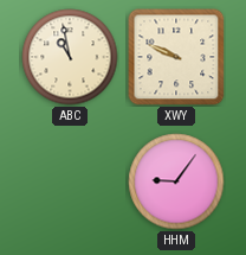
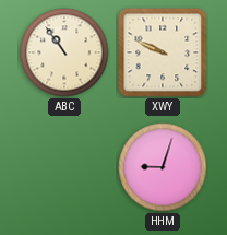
ABC: 10:58 -> 10:54 (64, 52)
HHM: 9:06 -> 9:03 (163, 167)
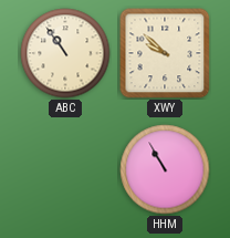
XWY: 9:49 -> 9:52 (165, 53)
HHM: 9:03 -> 10:55 (165, 169)
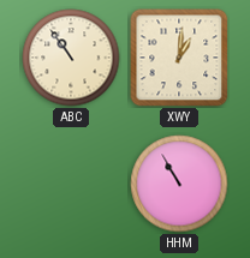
XWY: 9:52 -> 1:01 (179, 58)
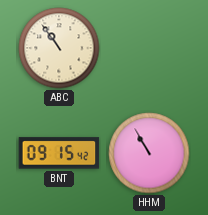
XWY: 1:01 -> none (179, 58)
BNT: none -> 09:15 (59, 153)
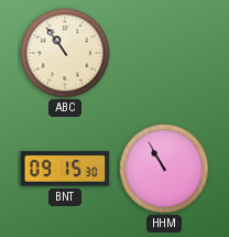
BNT: 09:15:42 -> 09:15:30 (65, 169)
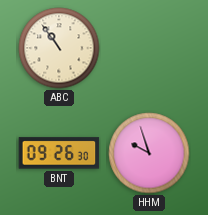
BNT: 09:15 -> 09:26 (59, 153)
HHM: 10:55 -> 9:57 (149, 153)
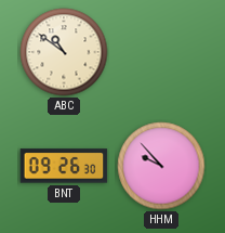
ABC: 10:54 -> 10:51 (64, 52)
HHM: 9:57 -> 9:53 (161, 166)
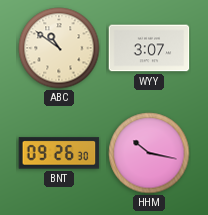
WYY: none -> 3:07 (149, 48)
HHM: 9:53 -> 10:17 (149, 153)
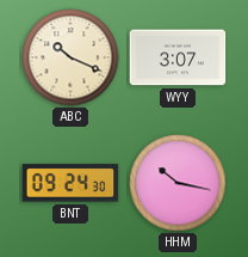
ABC: 10:51 -> 10:19 (70, 57)
BNT: 09:26 -> 09:24 (70, 183)
